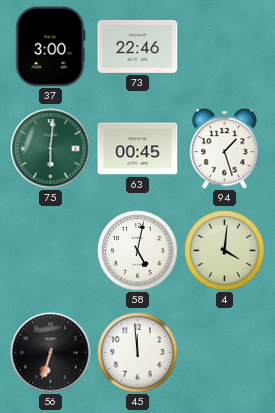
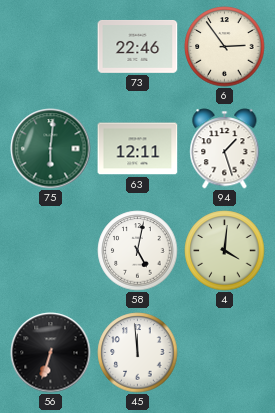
37: 3:00 -> none (51, 47)
6: none -> 2:54 (225, 47)
63: 00:45 -> 12:11 (138, 149)
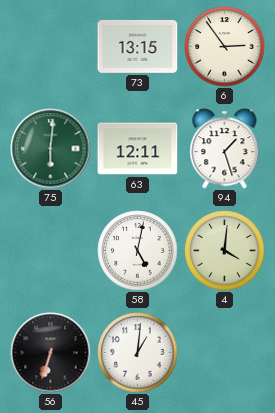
73: 22:46 -> 13:15 (138, 46)
45: 11:59 -> 1:01 (138, 353)
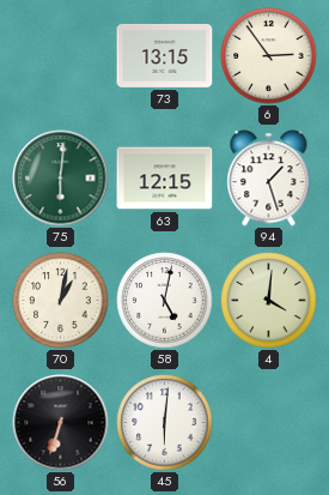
63: 12:11 -> 12:15 (165, 179)
70: none -> 1:02 (61, 301)
45: 1:01 -> 6:01 (165, 423)
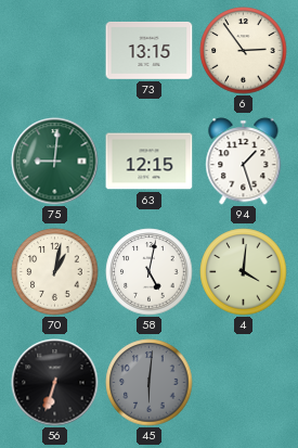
75: 6:01 -> 9:01 (55, 162)
45 dial: white -> grey (150, 383)
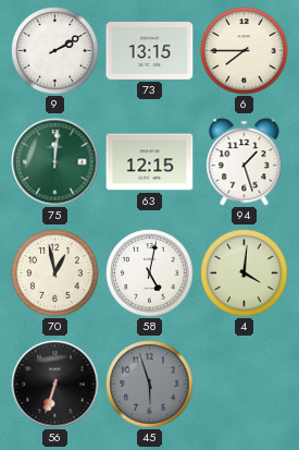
9: none -> 2:10 (55, 51)
6: 2:54 -> 7:45 (245, 51)
75: 9:01 -> 12:01 (55, 162)
70: 1:02 -> 12:58 (55, 273)
45: 6:01 -> 5:57 (150, 385)
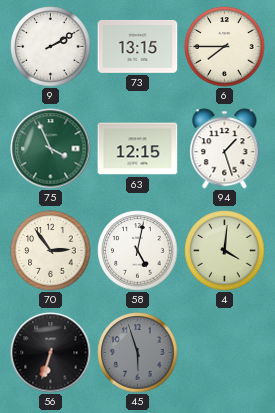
75: 12:01 -> 3:56 (51, 149)
70: 12:58 -> 2:54 (51, 251)
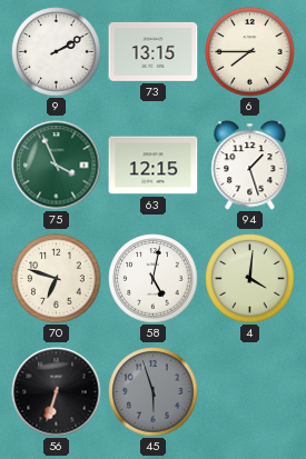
70: 2:54 -> 6:48 (57, 279)
